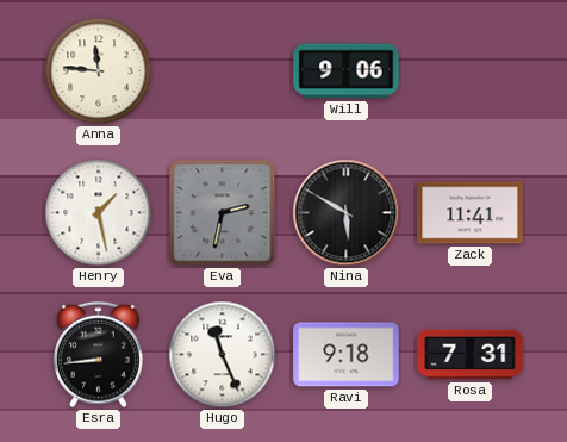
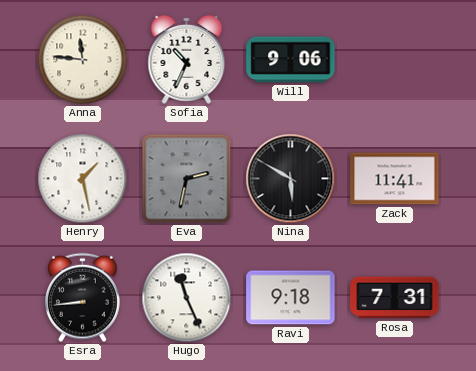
Sofia: none -> 10:34 (187, 59)
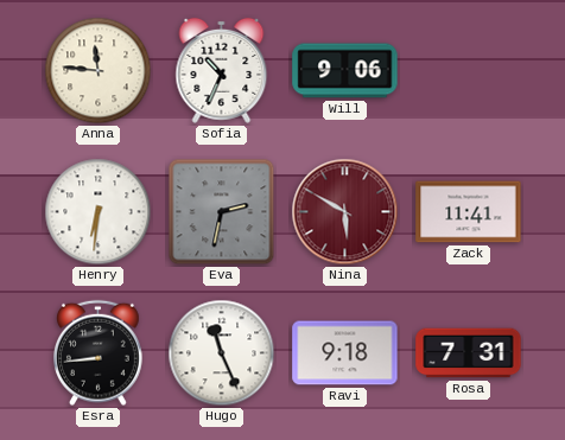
Henry: 1:28 -> 6:31 (99, 212)
Nina dial: black -> burgundy (345, 212)
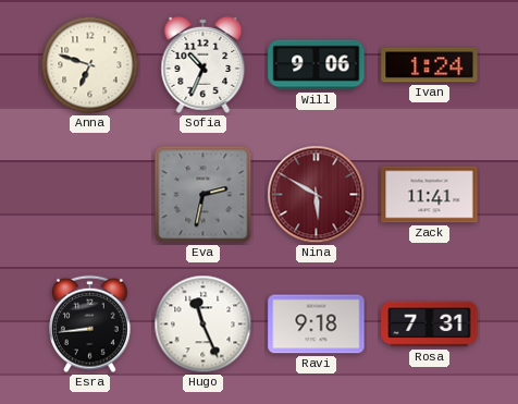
Anna: 11:46 -> 6:48 (90, 65)
Ivan: none -> 1:24 (430, 65)
Henry: 6:31 -> none (99, 212)
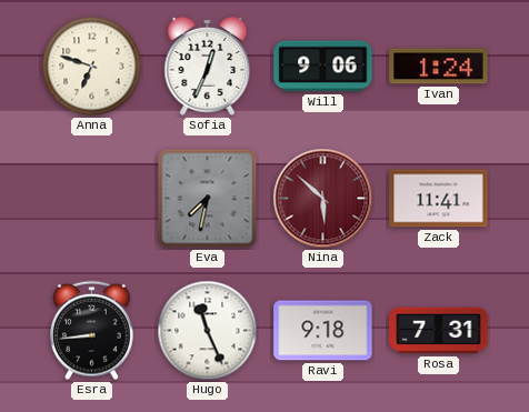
Sofia: 10:34 -> 12:34 (208, 66)
Eva: 2:32 -> 7:32 (208, 199)
Nina: 5:50 -> 5:52 (323, 199)
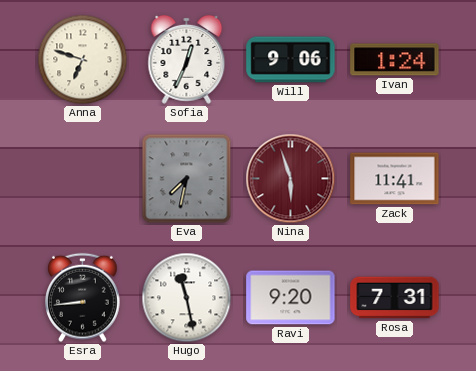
Nina: 5:52 -> 5:57 (291, 179)
Hugo: 11:26 -> 11:28 (187, 298)
Ravi: 9:18 -> 9:20 (291, 298)
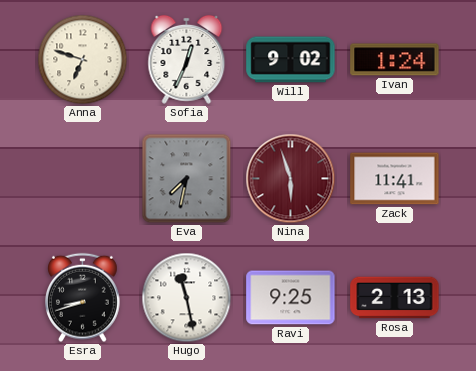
Will: 9:06 -> 9:02 (291, 60)
Esra: 8:44 -> 8:42 (83, 298)
Ravi: 9:20 -> 9:25 (291, 298)
Rosa: 7:31 -> 2:13 (395, 298)
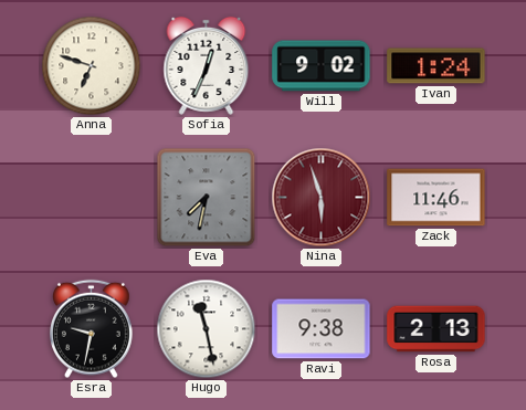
Zack: 11:41 -> 11:46 (436, 198)
Esra: 8:42 -> 9:32 (92, 329)
Ravi: 9:25 -> 9:38 (322, 329)
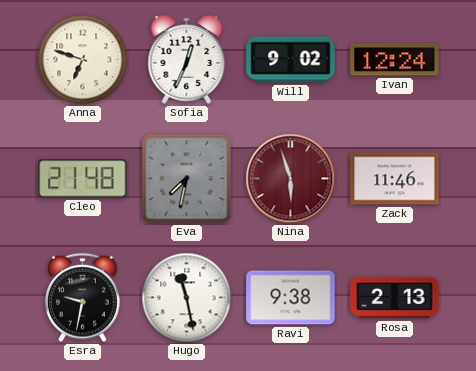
Ivan: 1:24 -> 12:24 (395, 60)
Cleo: none -> 21:48 (83, 179)
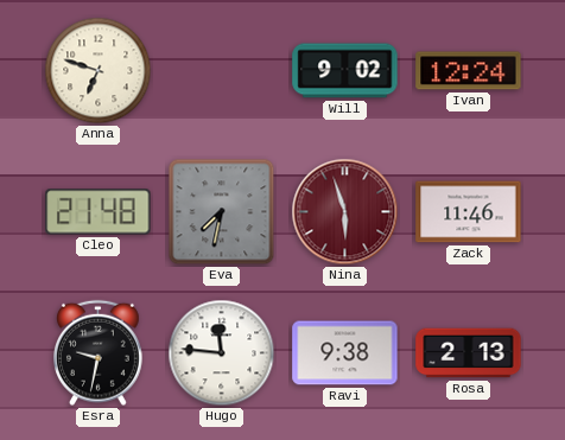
Sofia: 12:34 -> none (187, 59)
Hugo: 11:28 -> 11:46 (222, 353)
